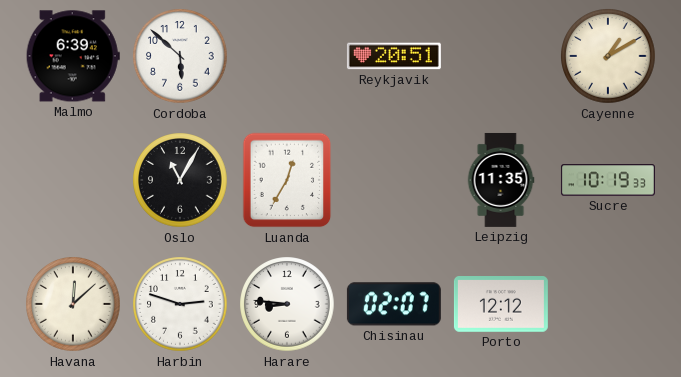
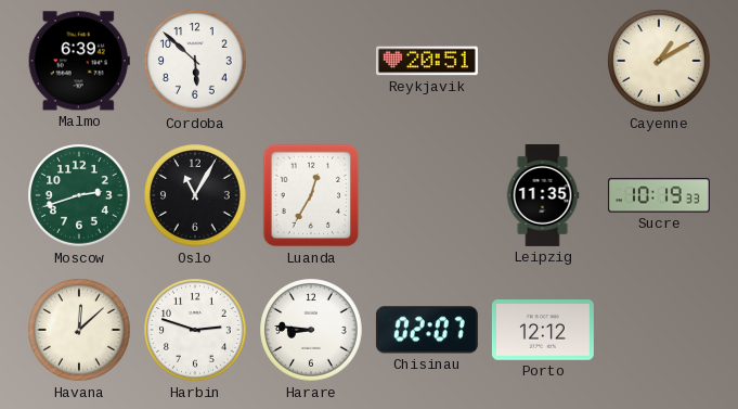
Moscow: none -> 2:42 (79, 195)
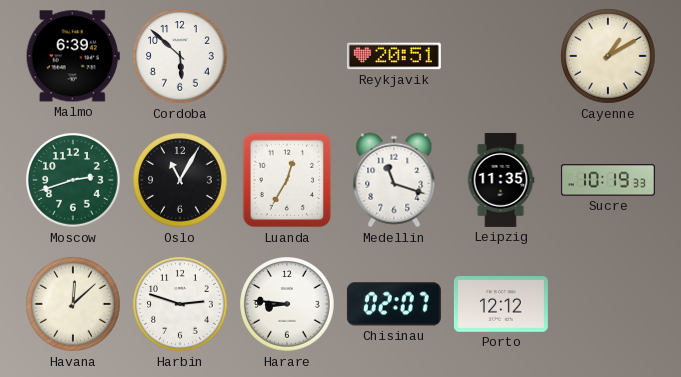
Medellin: none -> 11:18 (394, 180)
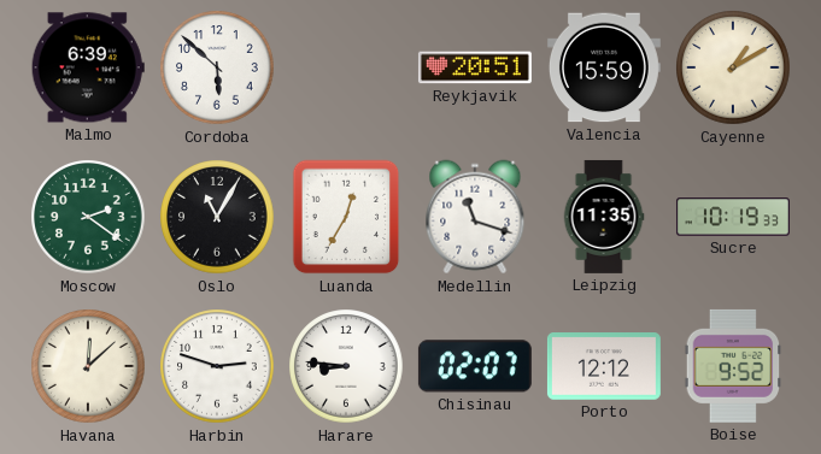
Valencia: none -> 15:59 (604, 67)
Moscow: 2:42 -> 2:21 (88, 217)
Boise: none -> 9:52 (733, 366)
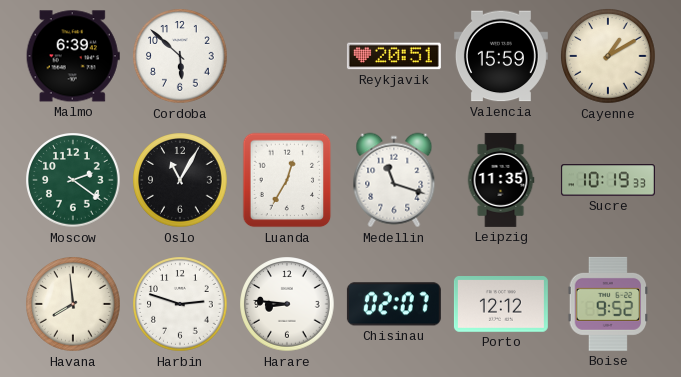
Havana: 12:08 -> 7:59 (73, 304)
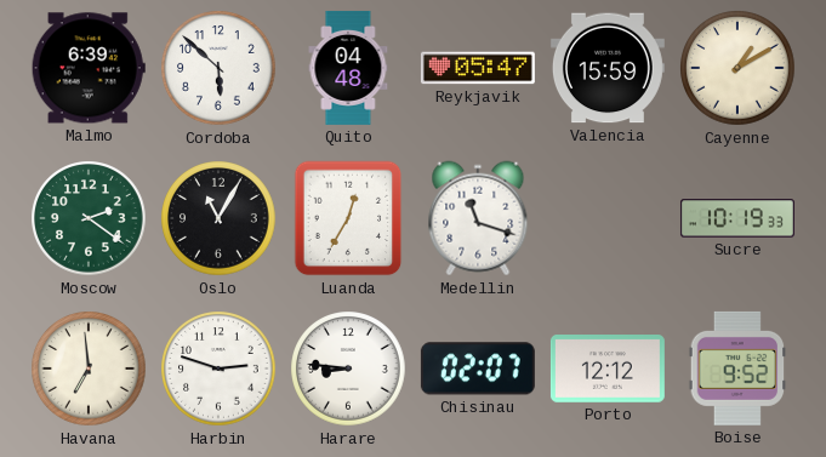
Quito: none -> 04:48 (348, 68)
Reykjavik: 20:51 -> 05:47 (478, 68)
Leipzig: 11:35 -> none (501, 180)
Havana: 7:59 -> 6:59 (89, 369)
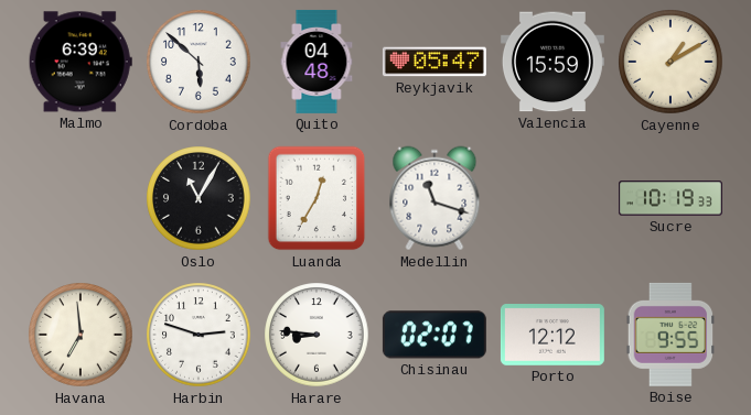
Moscow: 2:21 -> none (89, 218)
Boise: 9:52 -> 9:55 (670, 335)
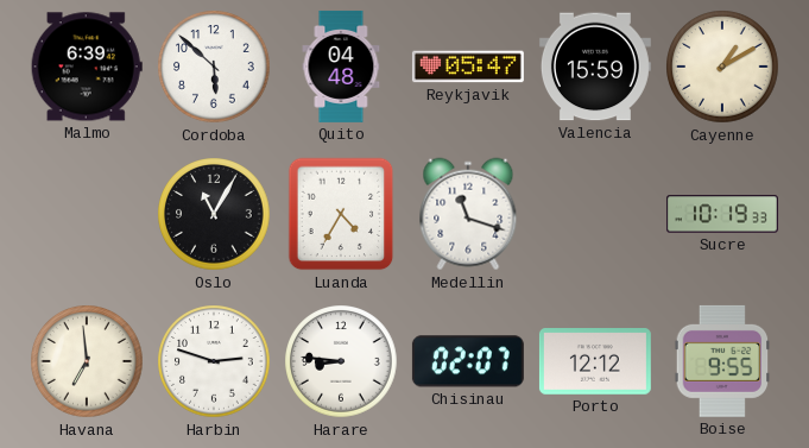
Luanda: 12:35 -> 4:35 (341, 214)
